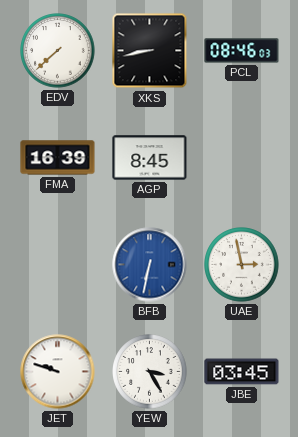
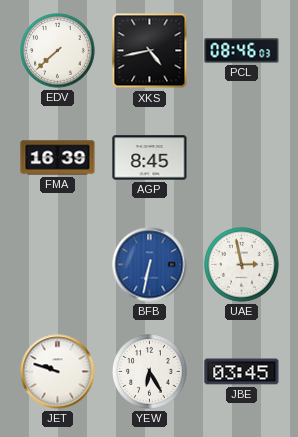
XKS: 8:43 -> 4:43 (150, 51)
YEW: 3:25 -> 6:25 (150, 372)
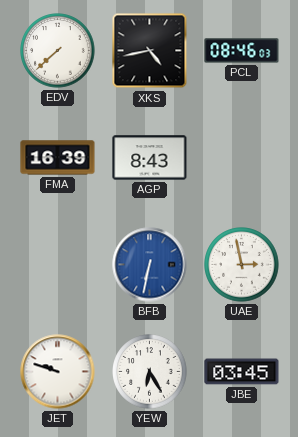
AGP: 8:45 -> 8:43 (150, 158)
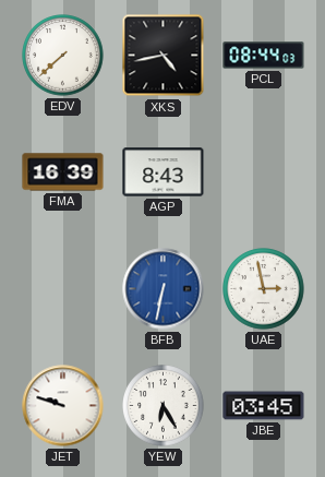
PCL: 08:46 -> 08:44 (264, 56)
